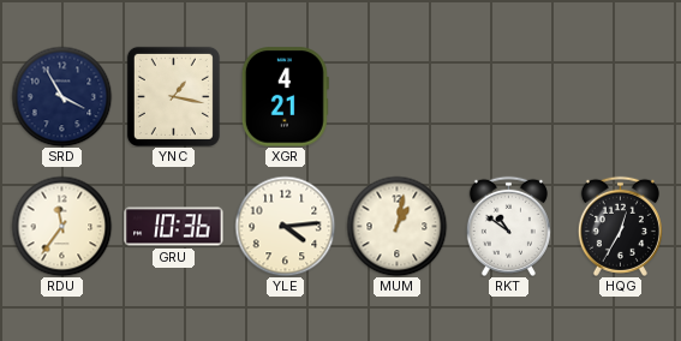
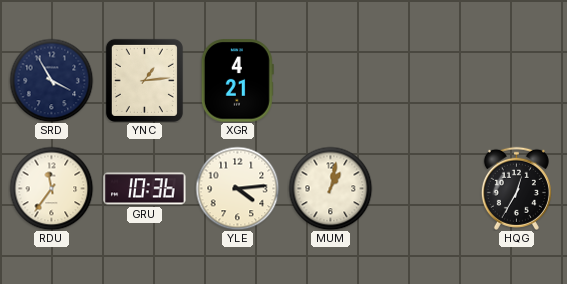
YNC: 1:17 -> 1:14 (144, 80)
RKT: 10:51 -> none (508, 226)
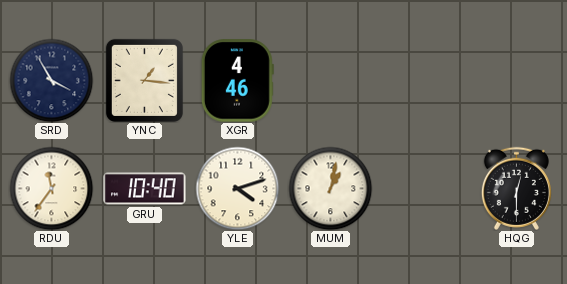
YNC: 1:14 -> 1:16 (144, 80)
XGR: 4:21 -> 4:46 (237, 81)
GRU: 10:36 -> 10:40 (145, 189)
YLE: 4:14 -> 4:12 (237, 188)
HQG: 12:35 -> 12:30 (516, 188)
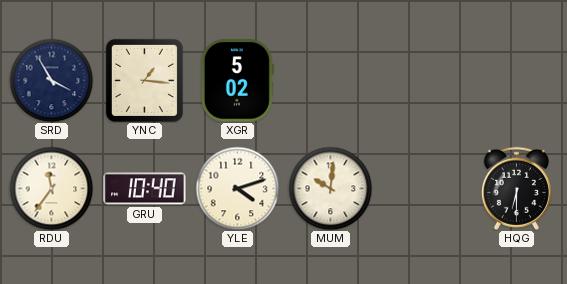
XGR: 4:46 -> 5:02 (237, 81)
MUM: 1:02 -> 10:01 (330, 188)
HQG: 12:30 -> 6:30 (516, 188)
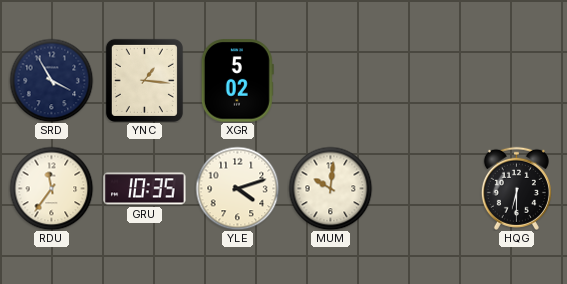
GRU: 10:40 -> 10:35 (145, 189)
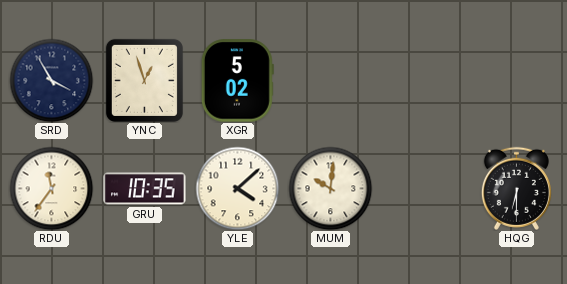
YNC: 1:16 -> 12:57 (144, 80)
YLE: 4:12 -> 4:08 (237, 188)
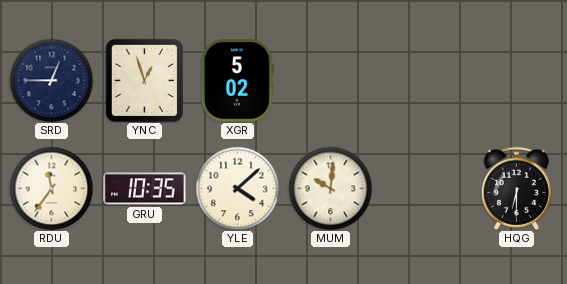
SRD: 3:55 -> 12:45 (51, 80)
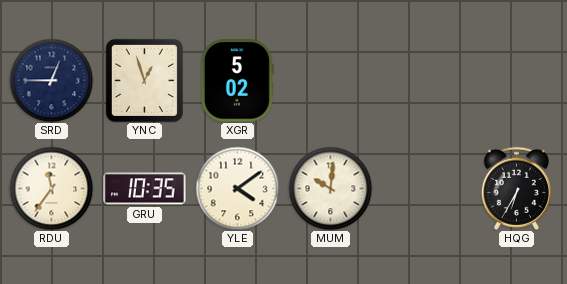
YLE: 4:08 -> 4:09 (237, 188)
HQG: 6:30 -> 6:35 (516, 188)
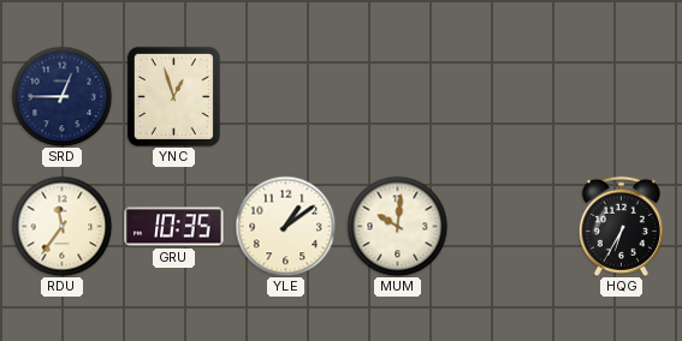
XGR: 5:02 -> none (237, 81)
YLE: 4:09 -> 1:09 (285, 226)
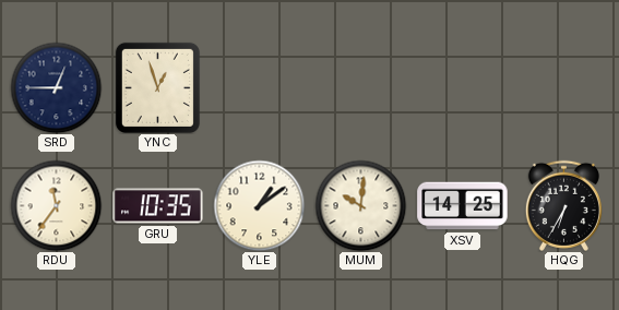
XSV: none -> 14:25 (463, 206)
